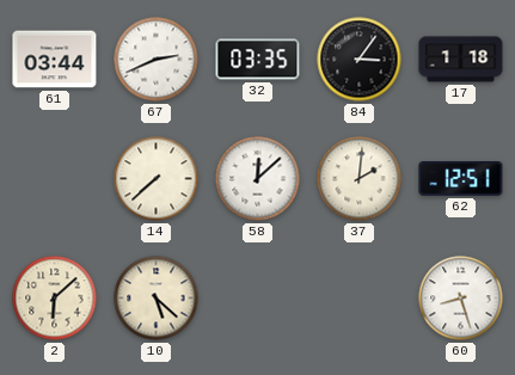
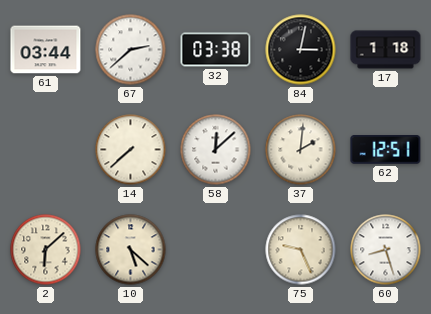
67: 2:41 -> 2:38 (131, 50)
32: 03:35 -> 03:38 (216, 50)
84: 3:06 -> 3:02 (301, 50)
75: none -> 9:26 (301, 250)
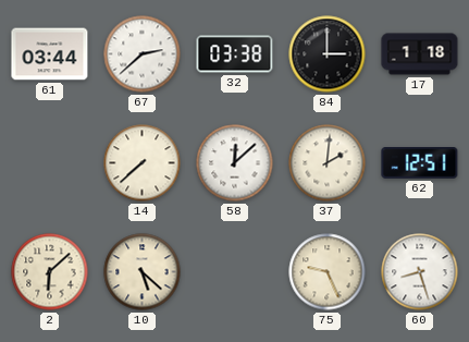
84: 3:02 -> 3:00 (328, 54)
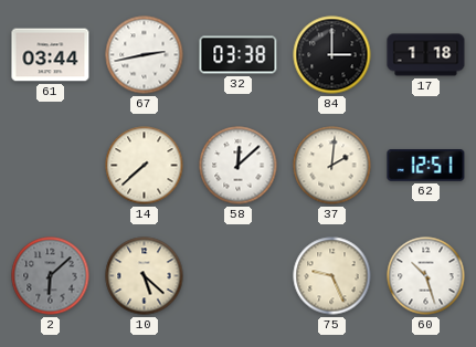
67: 2:38 -> 2:43 (145, 55)
2 dial: cream -> grey (51, 276)
60: 8:27 -> 10:27 (426, 276)
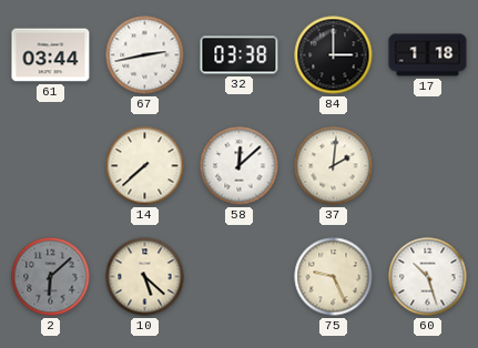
62: 12:51 -> none (426, 166)
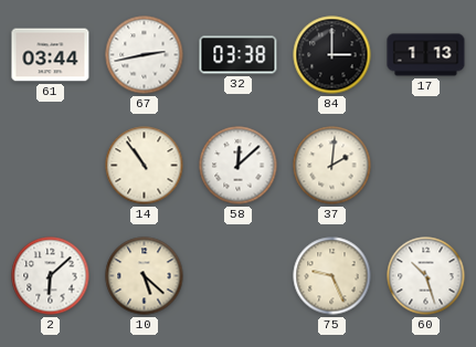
17: 1:18 -> 1:13 (426, 55)
14: 7:38 -> 10:54 (145, 166)
2 dial: grey -> white (51, 276)
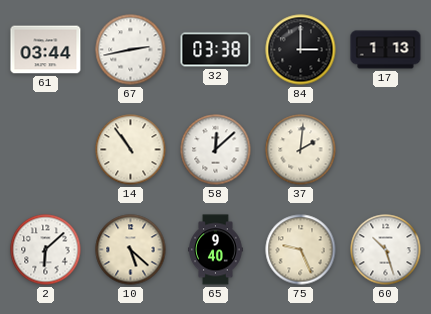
65: none -> 9:40 (216, 250)
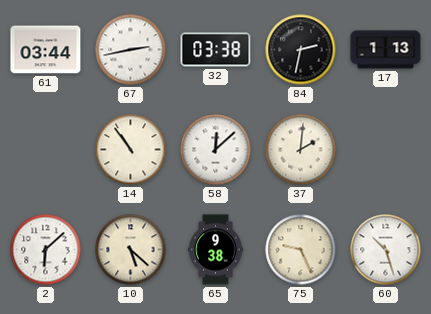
84: 3:00 -> 2:32 (301, 50)
65: 9:40 -> 9:38 (216, 250)
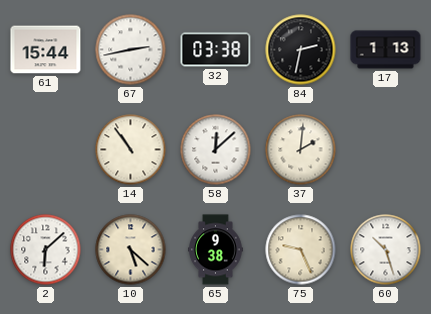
61: 03:44 -> 15:44 (46, 50)
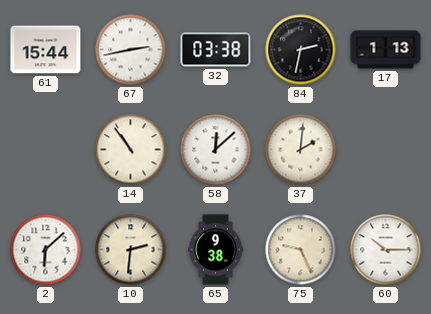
10: 5:22 -> 2:31 (131, 250)
60: 10:27 -> 10:15 (386, 250)
